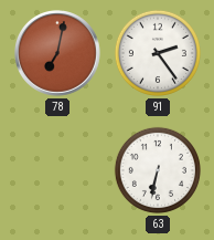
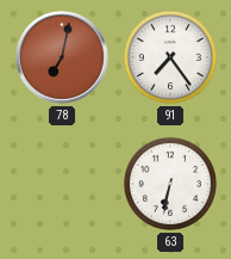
91: 2:24 -> 7:24 (170, 57)
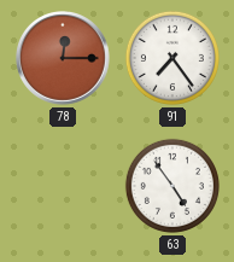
78: 7:02 -> 12:15 (64, 59)
63: 6:32 -> 4:54 (172, 186)
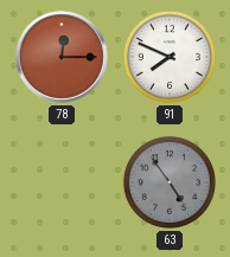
91: 7:24 -> 7:49 (170, 57)
63 dial: white -> grey (170, 182)
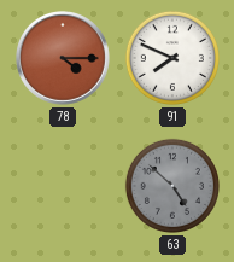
78: 12:15 -> 4:15 (64, 59)
63: 4:54 -> 4:52 (172, 186)
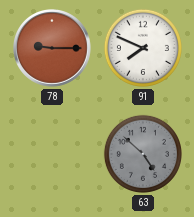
78: 4:15 -> 9:15 (53, 49)
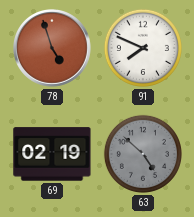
78: 9:15 -> 4:57 (53, 49)
69: none -> 02:19 (52, 154)
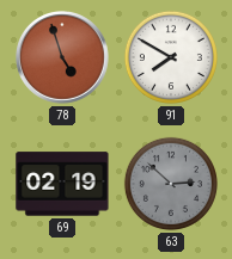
91: 7:49 -> 7:50 (171, 57)
63: 4:52 -> 2:52 (171, 184)
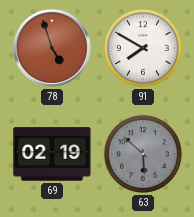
63: 2:52 -> 5:52 (143, 154)
